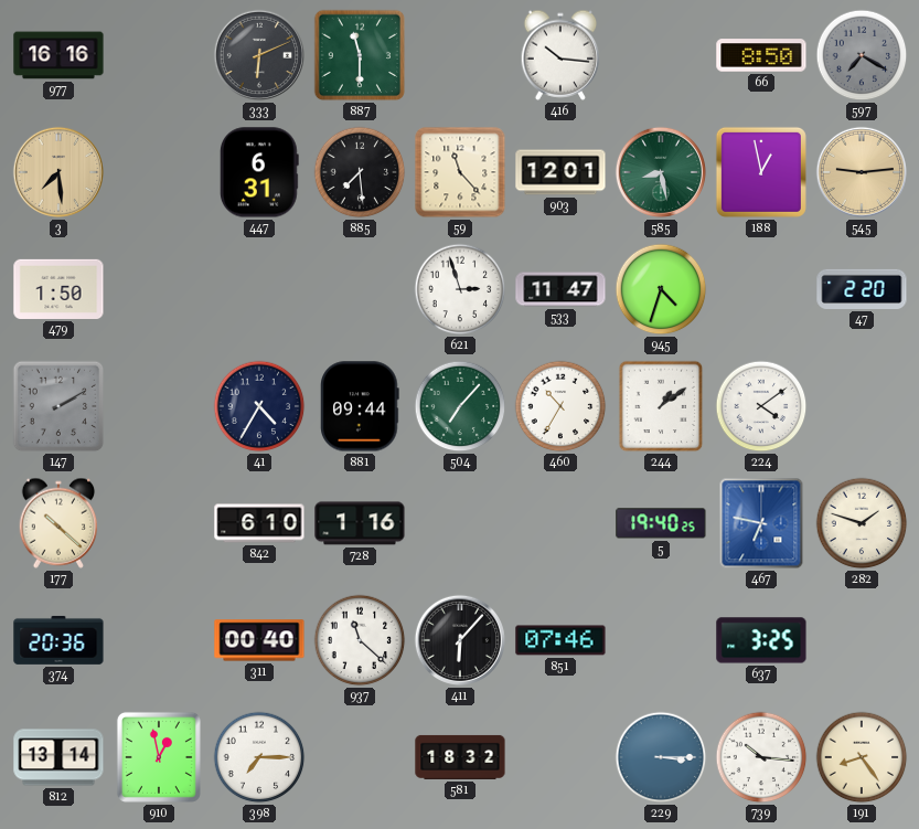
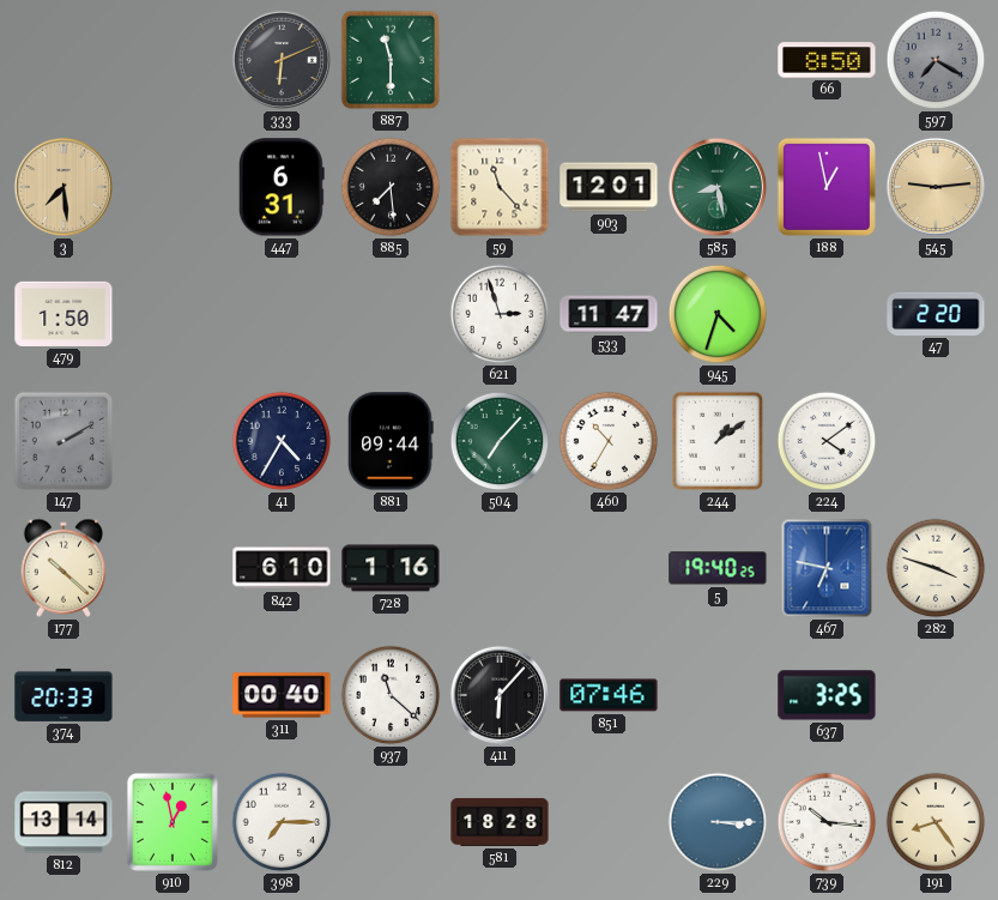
977: 16:16 -> none (58, 55)
416: 10:16 -> none (560, 55)
282: 1:48 -> 3:48 (936, 568)
374: 20:36 -> 20:33 (63, 695)
581: 18:32 -> 18:28 (500, 822)
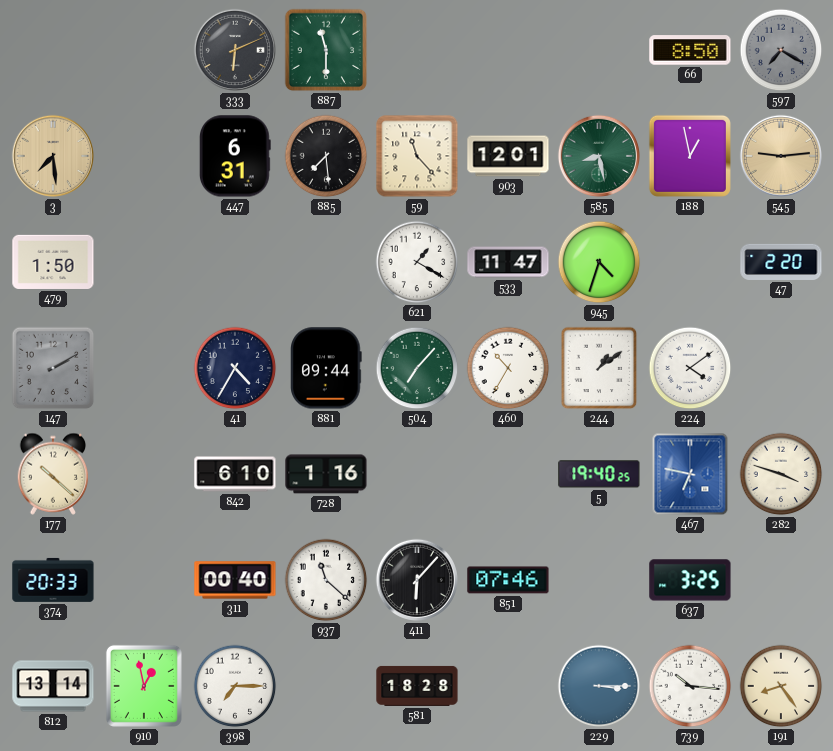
621: 2:57 -> 1:20 (417, 262)
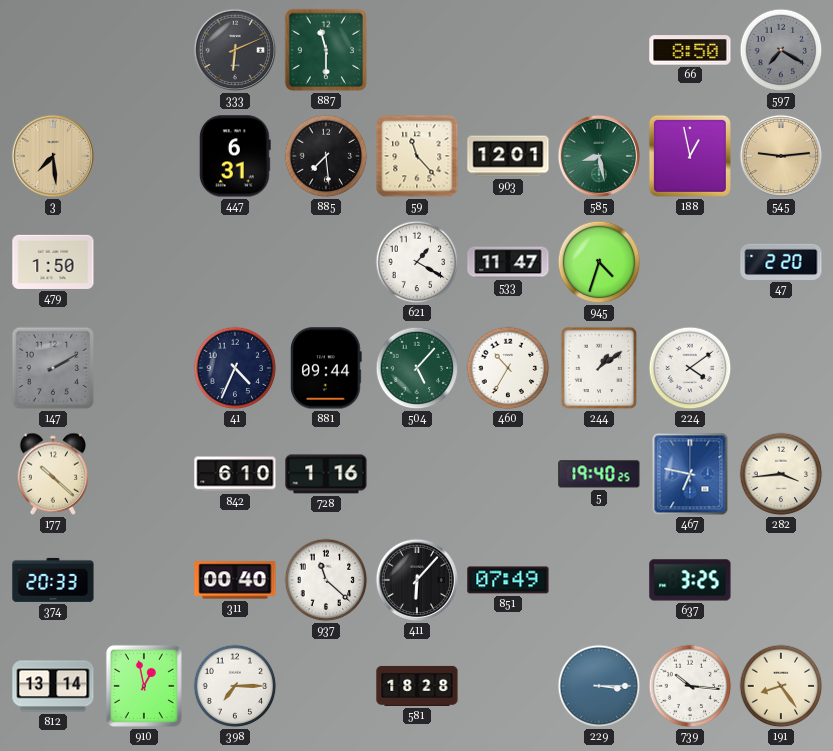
41: 4:35 -> 4:34 (235, 368)
504: 7:07 -> 5:07 (417, 368)
282: 3:48 -> 3:44 (781, 474)
851: 07:46 -> 07:49 (508, 580)
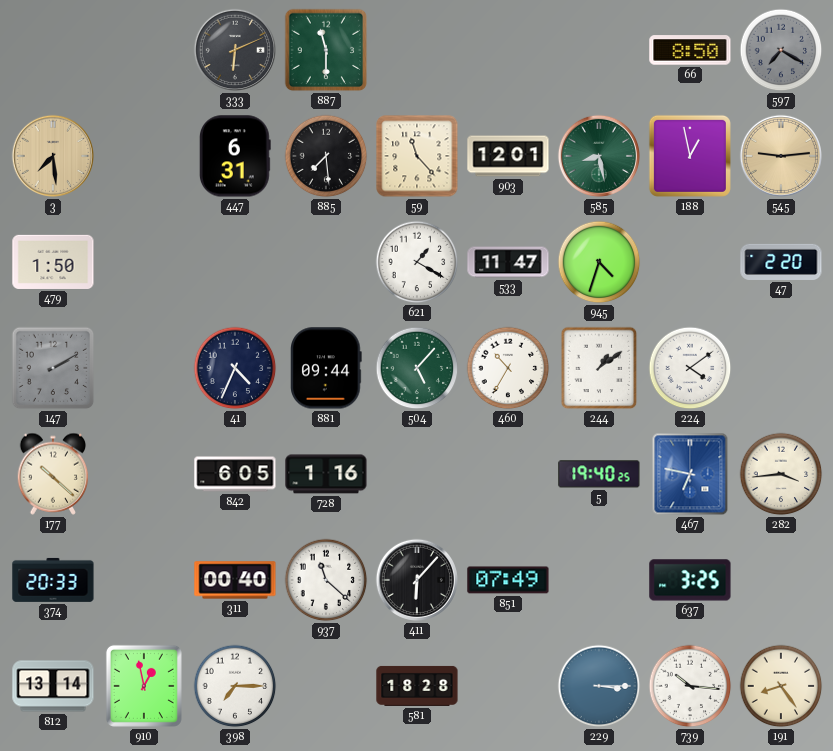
842: 6:10 -> 6:05 (235, 474)
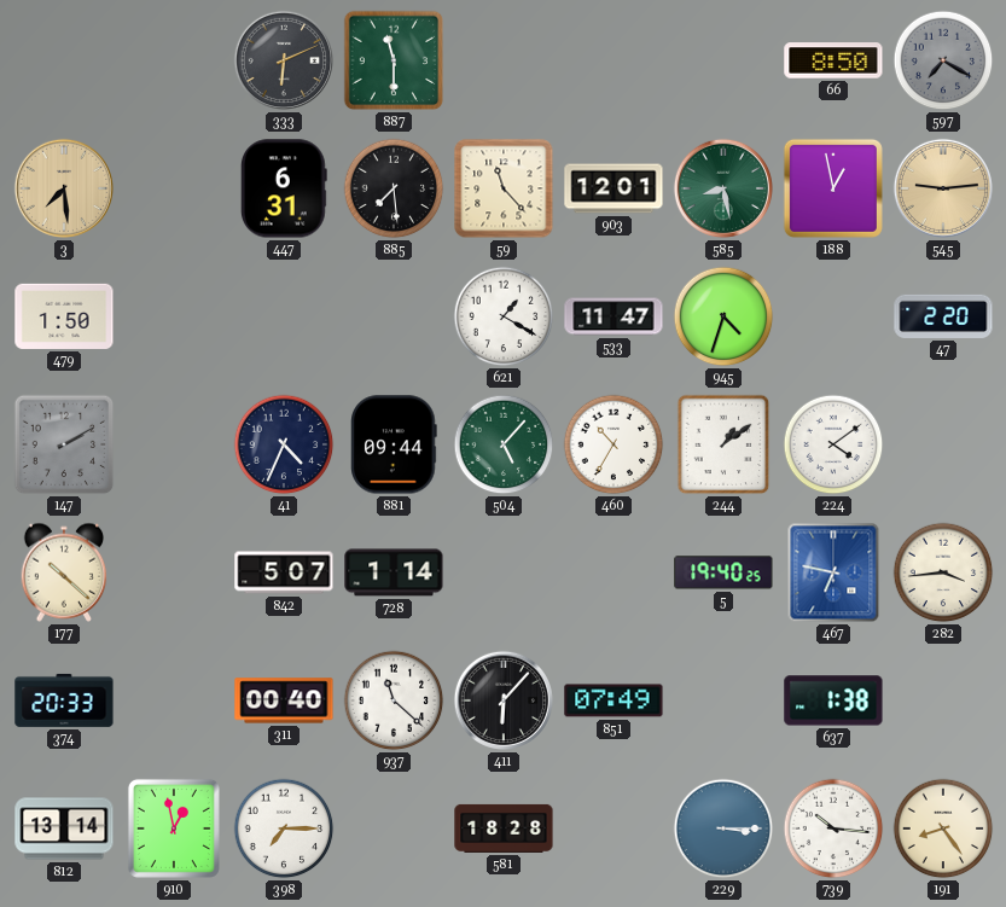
842: 6:05 -> 5:07 (284, 572)
728: 1:16 -> 1:14 (394, 572)
637: 3:25 -> 1:38 (833, 700)
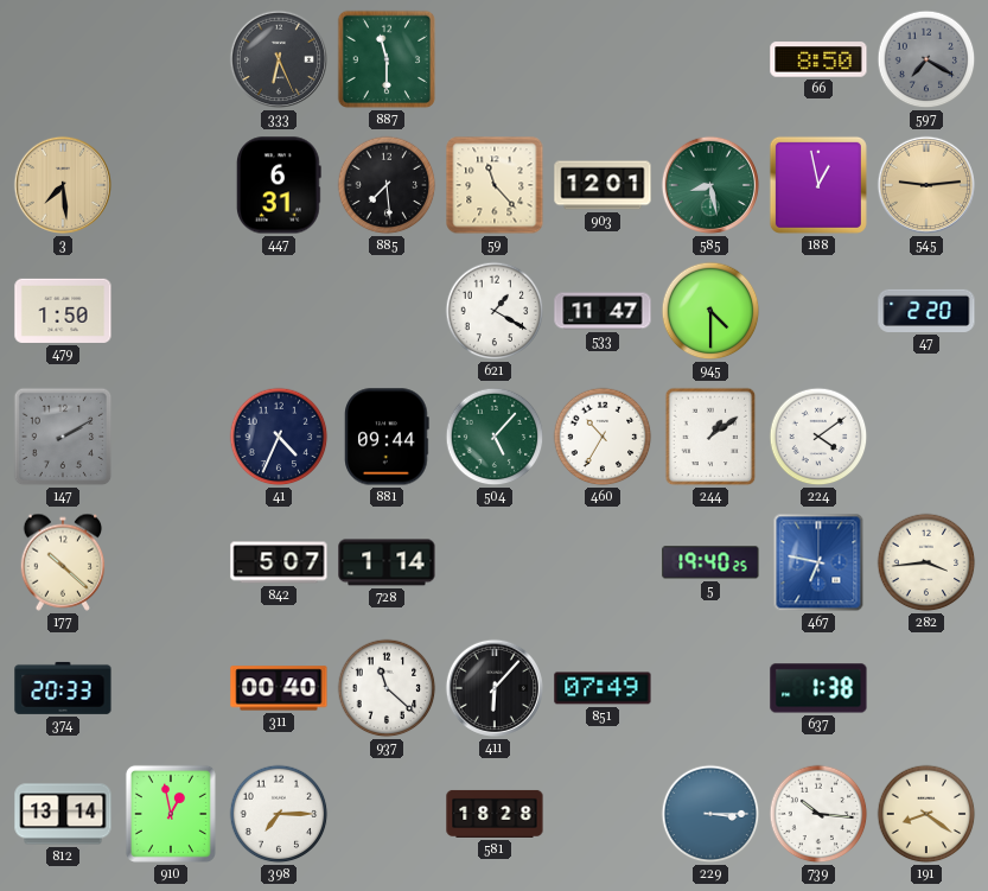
333: 6:11 -> 6:26 (279, 59)
945: 4:33 -> 4:30 (710, 311)
191: 8:24 -> 8:21 (926, 814)
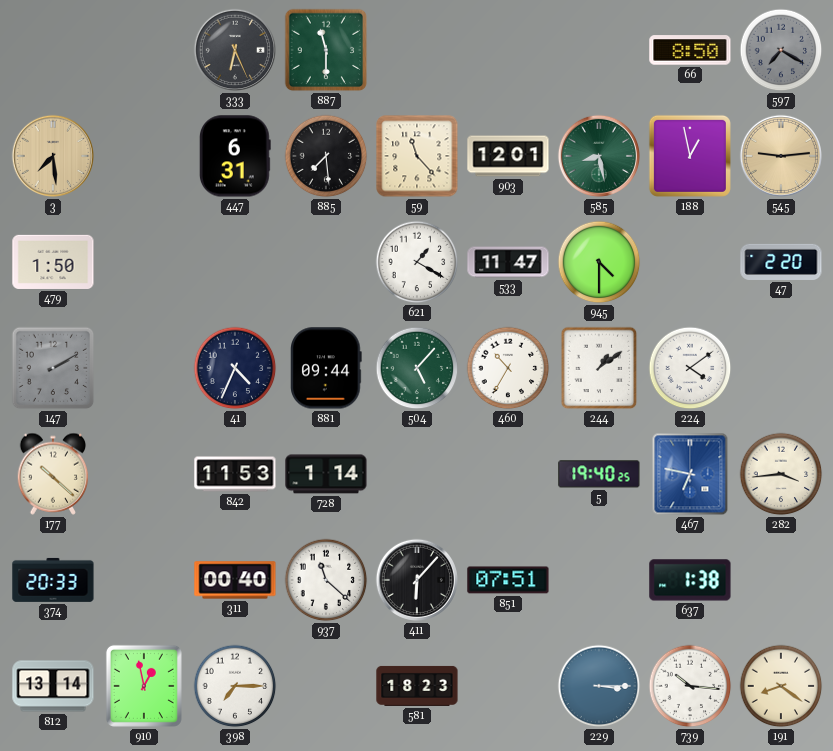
842: 5:07 -> 11:53 (235, 474)
851: 07:49 -> 07:51 (508, 580)
581: 18:28 -> 18:23 (417, 686)
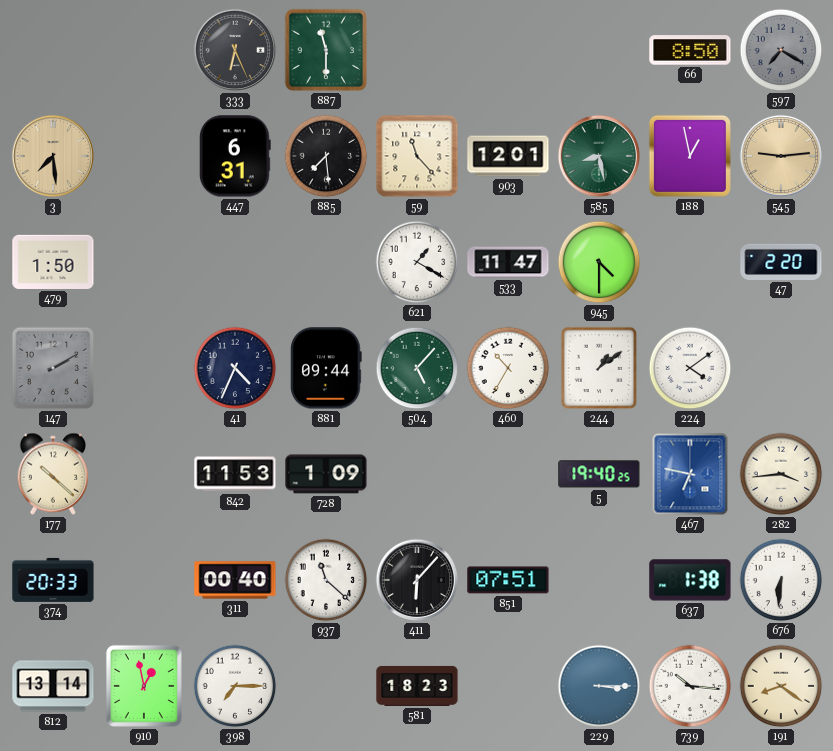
728: 1:14 -> 1:09 (326, 474)
676: none -> 6:31 (781, 580)
